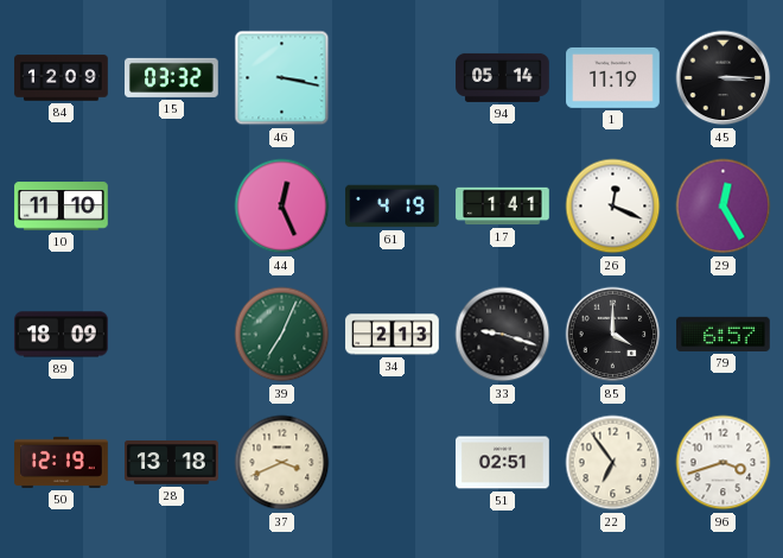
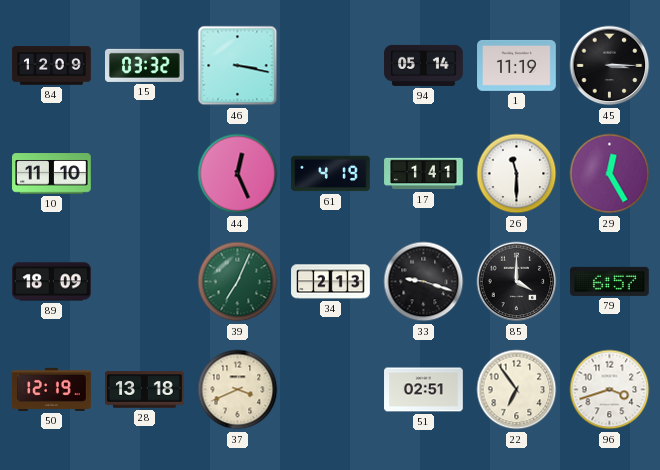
26: 12:19 -> 11:30 (517, 174)
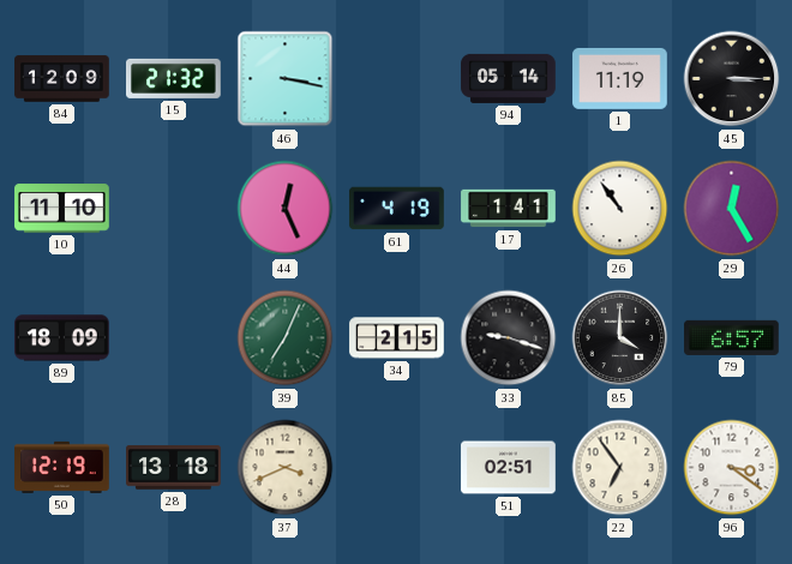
15: 03:32 -> 21:32 (174, 78)
26: 11:30 -> 10:54 (620, 209)
34: 2:13 -> 2:15 (397, 338)
96: 3:42 -> 3:21 (732, 468)
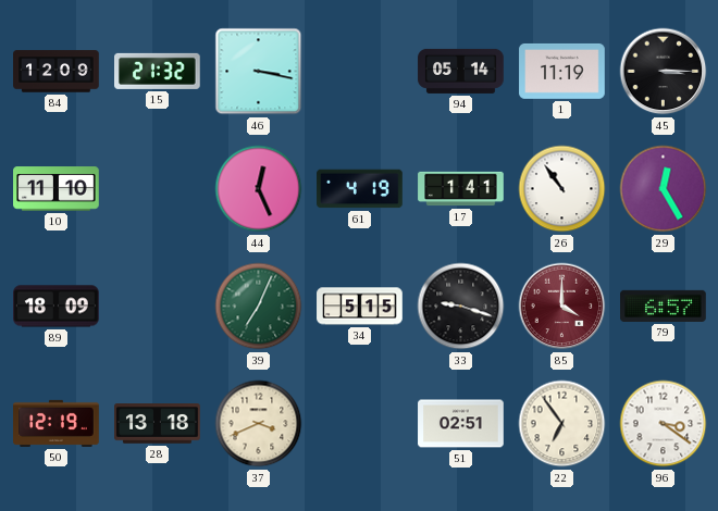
34: 2:15 -> 5:15 (360, 307)
85 dial: black -> burgundy (562, 307)
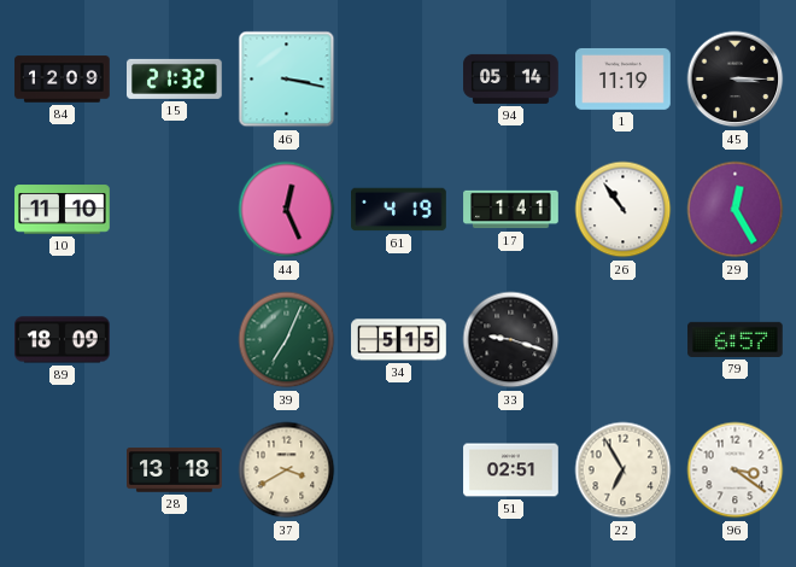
85: 4:00 -> none (562, 307)
50: 12:19 -> none (57, 423)
37: 3:41 -> 3:40 (287, 470)
22: 6:54 -> 6:55 (624, 470)
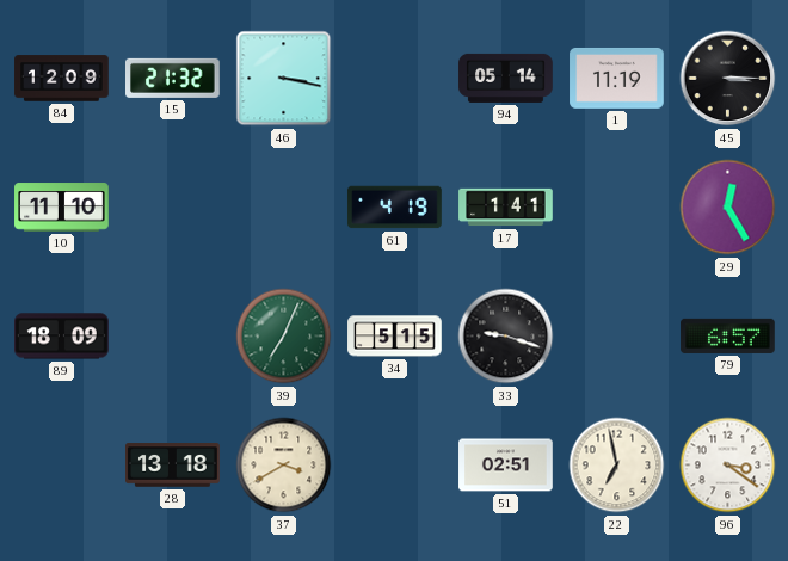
44: 12:26 -> none (287, 210)
26: 10:54 -> none (624, 210)
22: 6:55 -> 6:58 (617, 466)
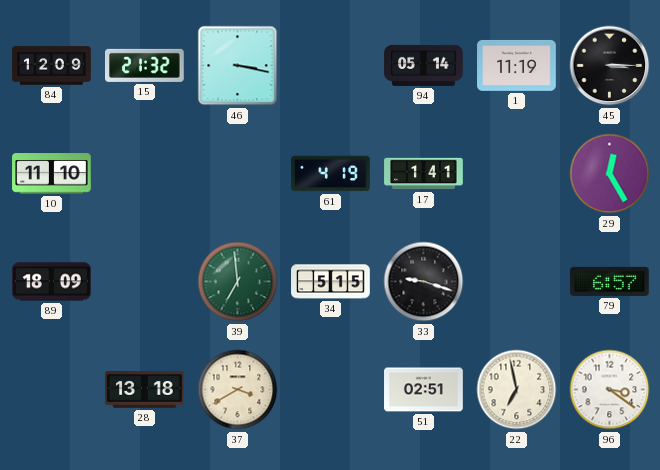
39: 7:04 -> 6:59 (238, 282)
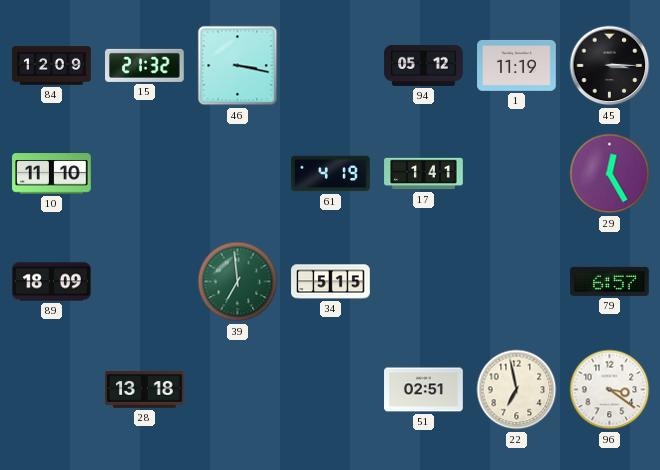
94: 05:14 -> 05:12 (424, 65)
33: 9:18 -> none (424, 282)
37: 3:40 -> none (238, 390)
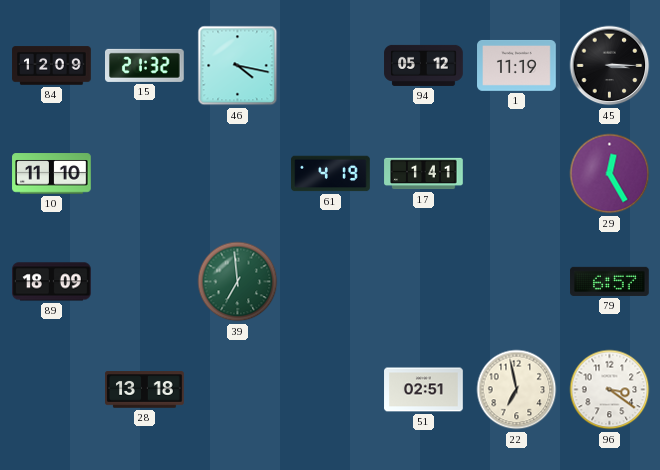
46: 3:17 -> 4:17 (238, 66)
34: 5:15 -> none (331, 282)
